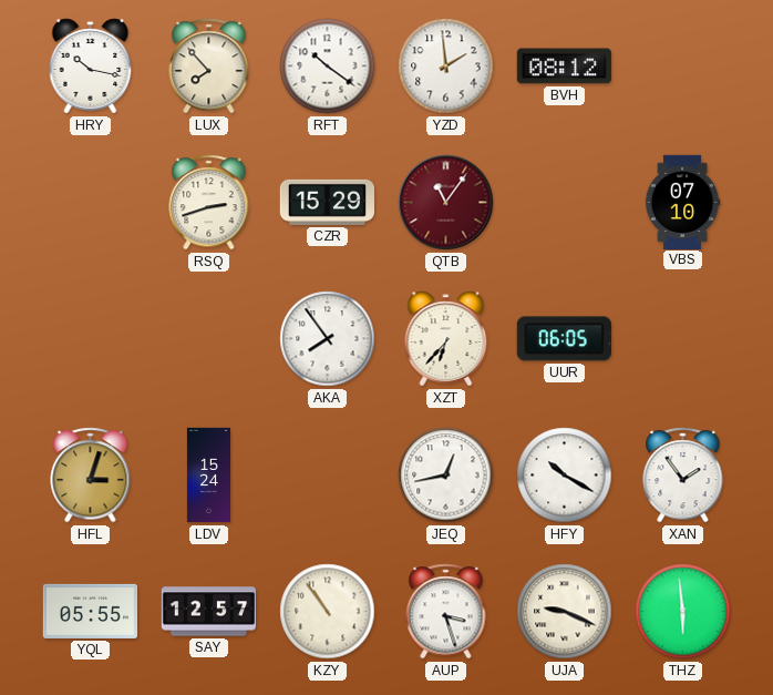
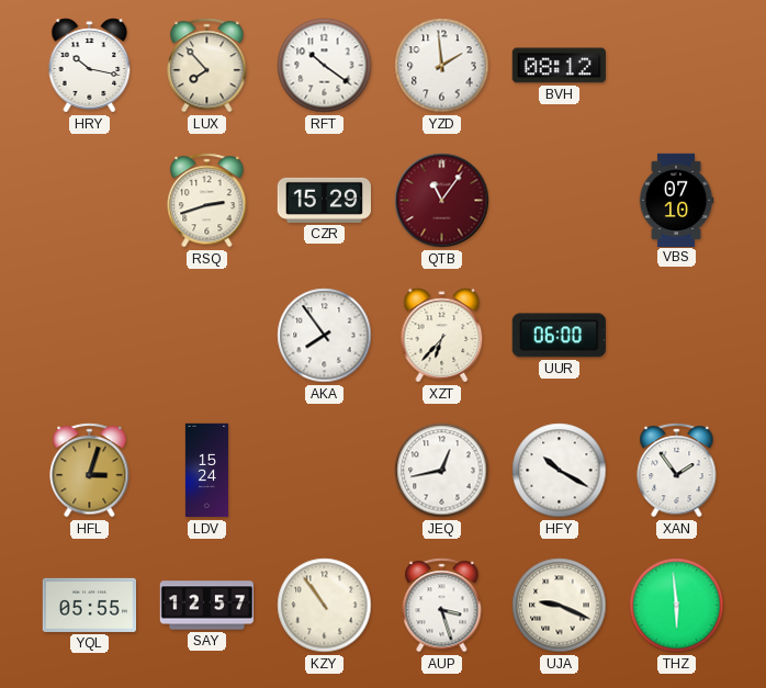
UUR: 06:05 -> 06:00 (559, 336)
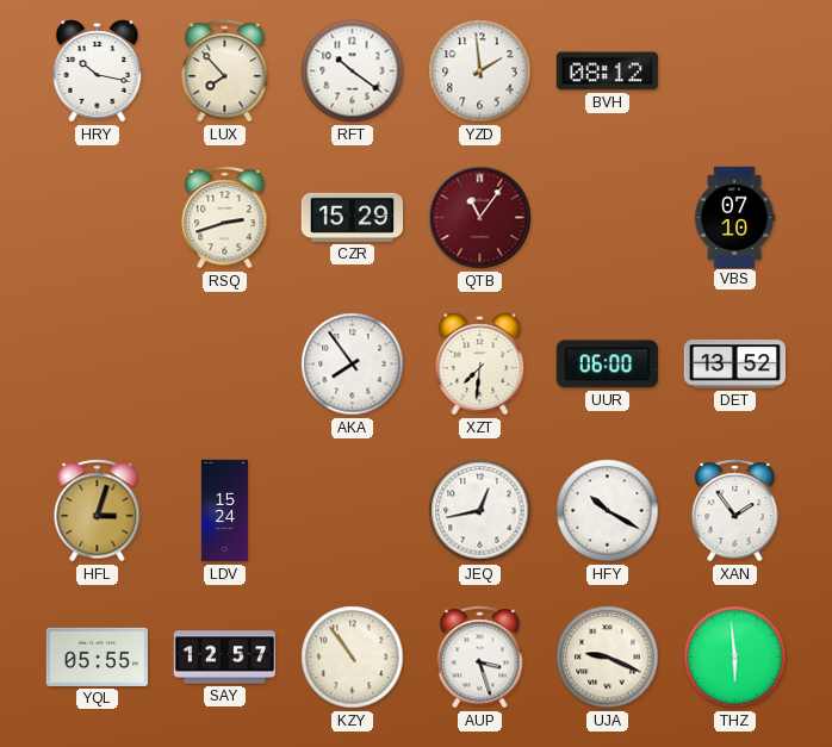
XZT: 6:37 -> 7:31 (480, 365)
DET: none -> 13:52 (735, 365)
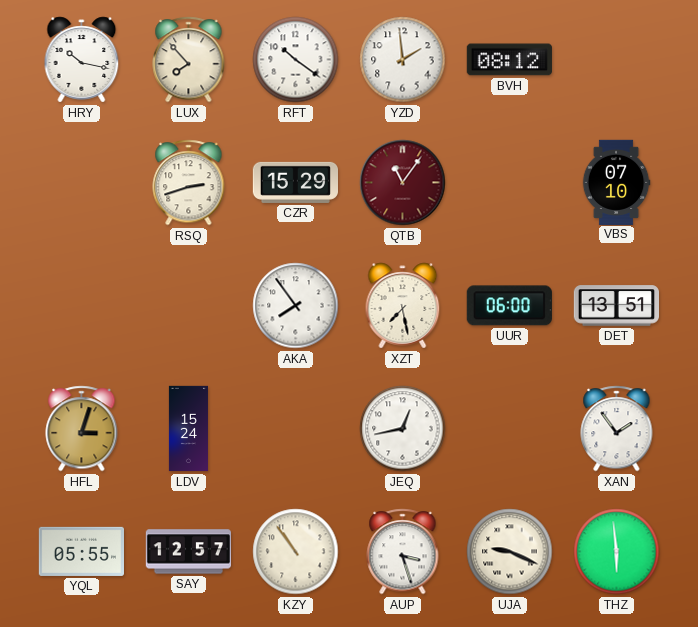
XZT: 7:31 -> 7:28 (403, 306)
DET: 13:52 -> 13:51 (617, 306)
HFY: 10:20 -> none (608, 511)
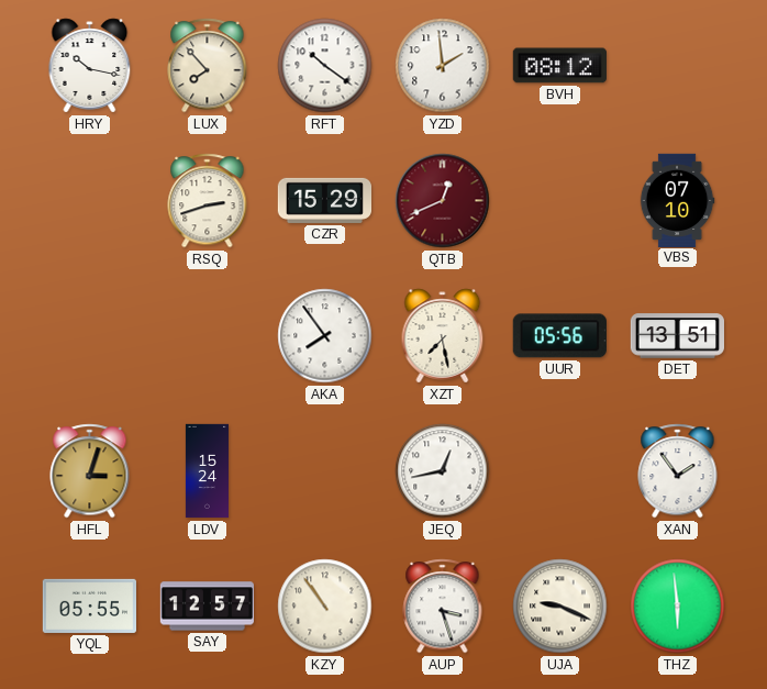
QTB: 11:06 -> 12:41 (443, 201)
UUR: 06:00 -> 05:56 (559, 336)
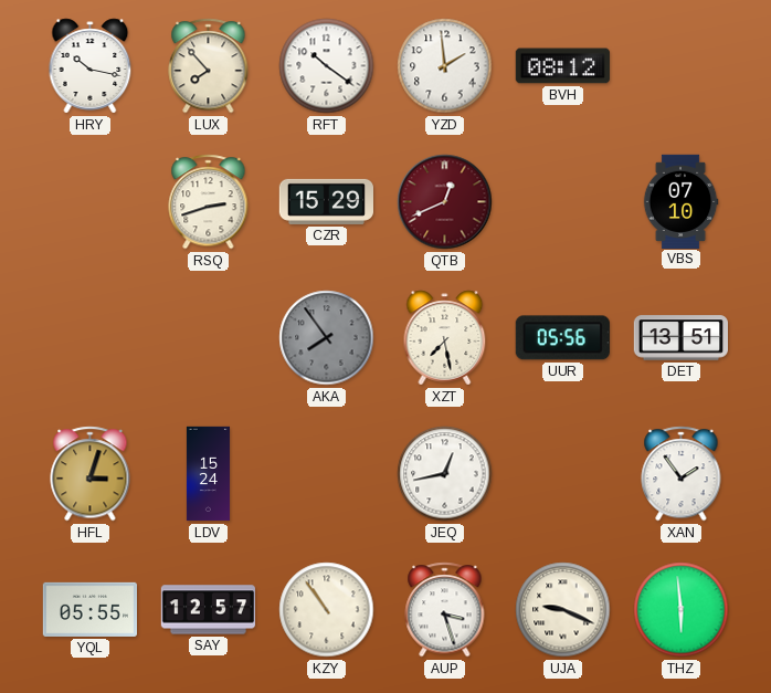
AKA dial: white -> grey (327, 338)
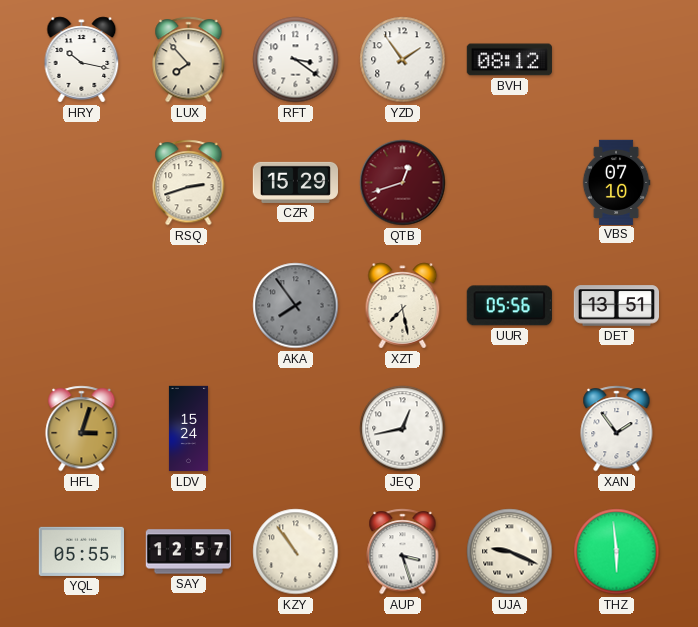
RFT: 10:21 -> 3:21 (296, 60)
YZD: 1:59 -> 1:54 (403, 60)
QTB: 12:41 -> 12:42 (403, 183)
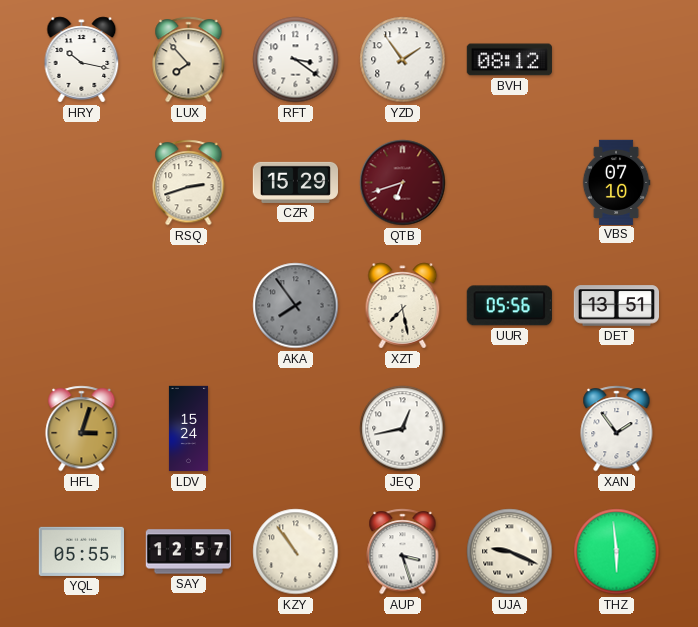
QTB: 12:42 -> 6:42 (403, 183)
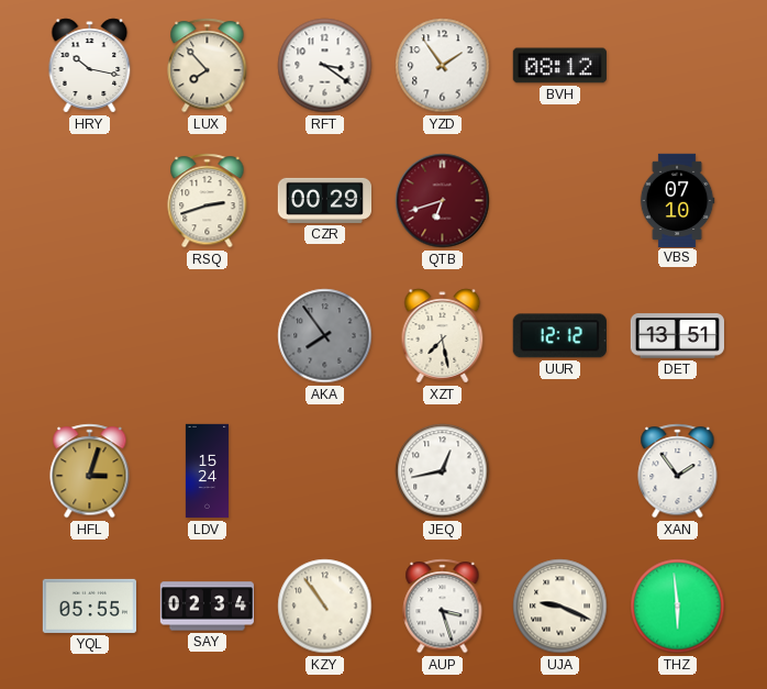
CZR: 15:29 -> 00:29 (324, 200)
UUR: 05:56 -> 12:12 (559, 336)
SAY: 12:57 -> 02:34 (207, 607)
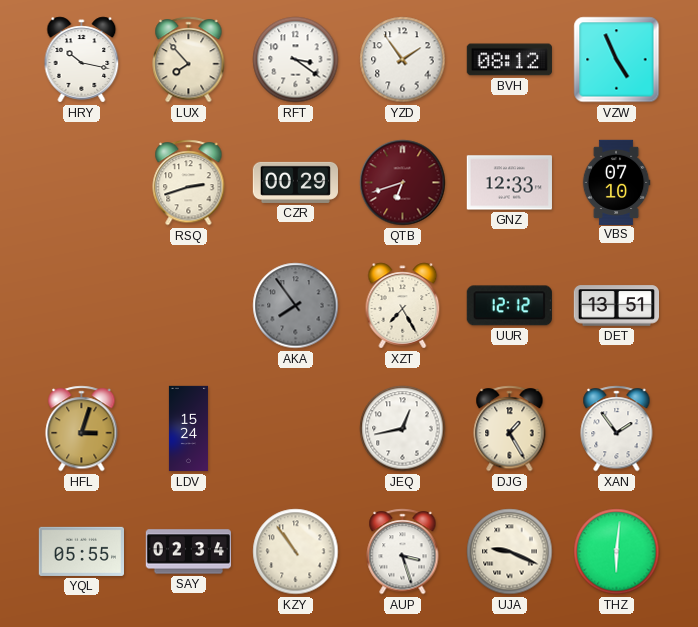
VZW: none -> 4:56 (617, 60)
GNZ: none -> 12:33 (509, 183)
XZT: 7:28 -> 7:25 (403, 306)
DJG: none -> 1:25 (510, 429)
THZ: 5:59 -> 6:01 (617, 552)
